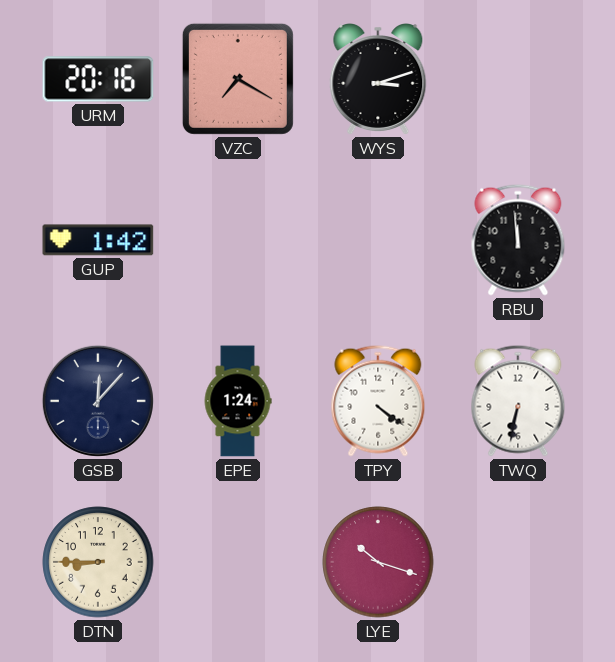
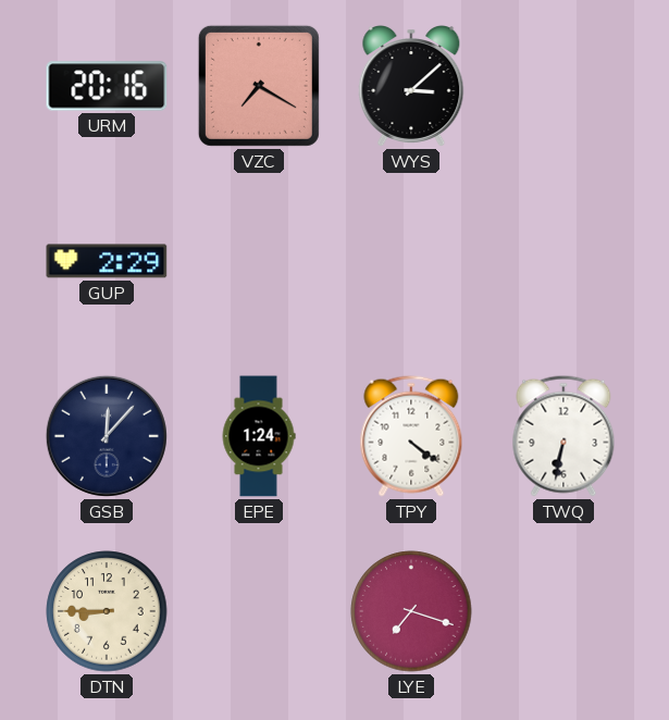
WYS: 3:12 -> 3:08 (411, 87)
GUP: 1:42 -> 2:29 (107, 261)
RBU: 11:59 -> none (518, 240)
LYE: 10:18 -> 7:18 (411, 611)
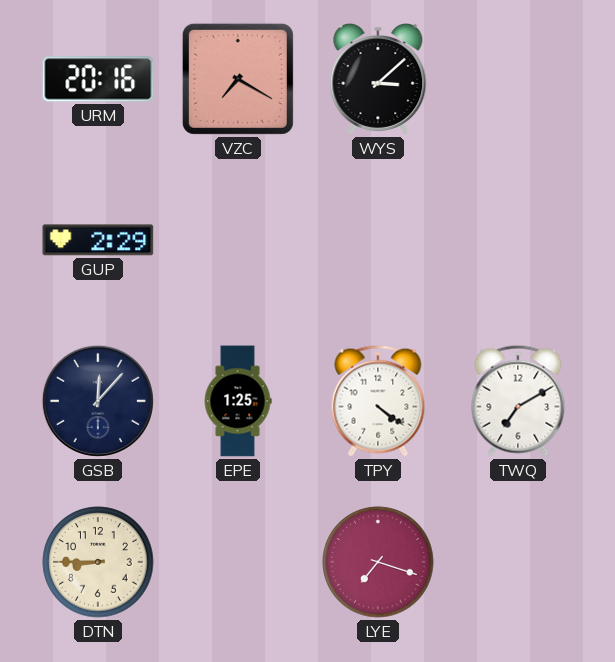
EPE: 1:24 -> 1:25 (238, 401)
TWQ: 6:32 -> 7:10 (518, 401)
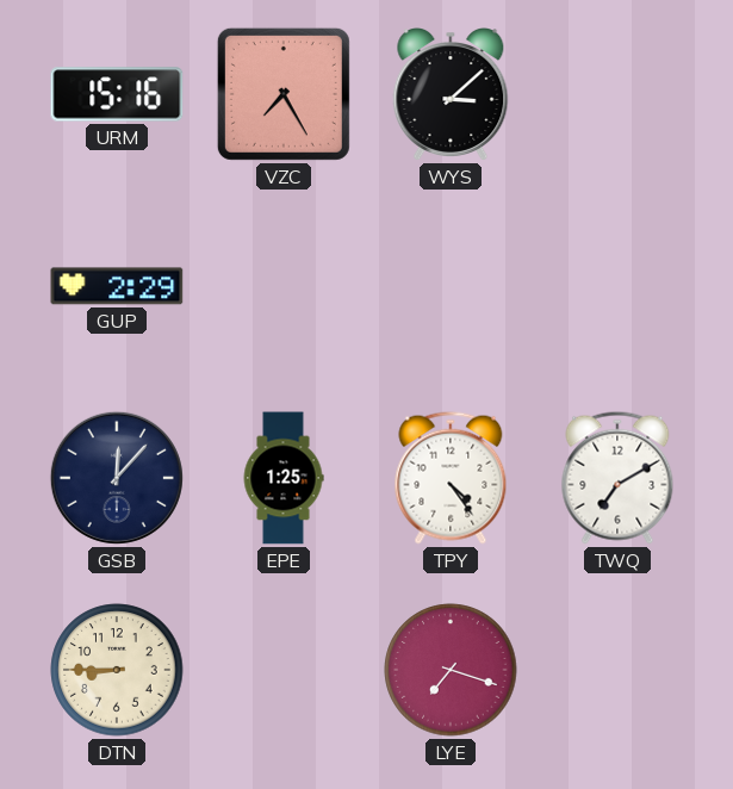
URM: 20:16 -> 15:16 (117, 94)
VZC: 7:20 -> 7:25 (284, 94)
TPY: 4:21 -> 4:24 (451, 478)
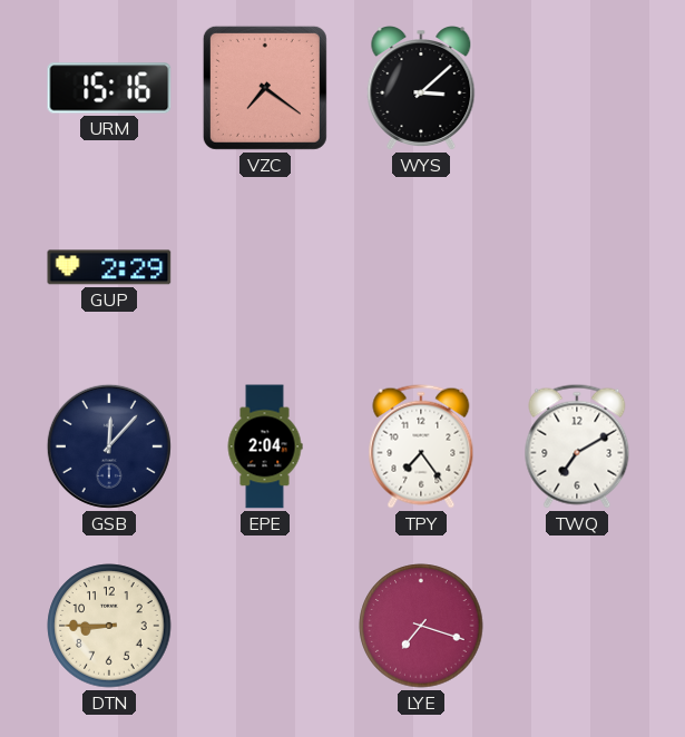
VZC: 7:25 -> 7:21 (265, 88)
EPE: 1:25 -> 2:04 (265, 446)
TPY: 4:24 -> 7:24 (421, 446)
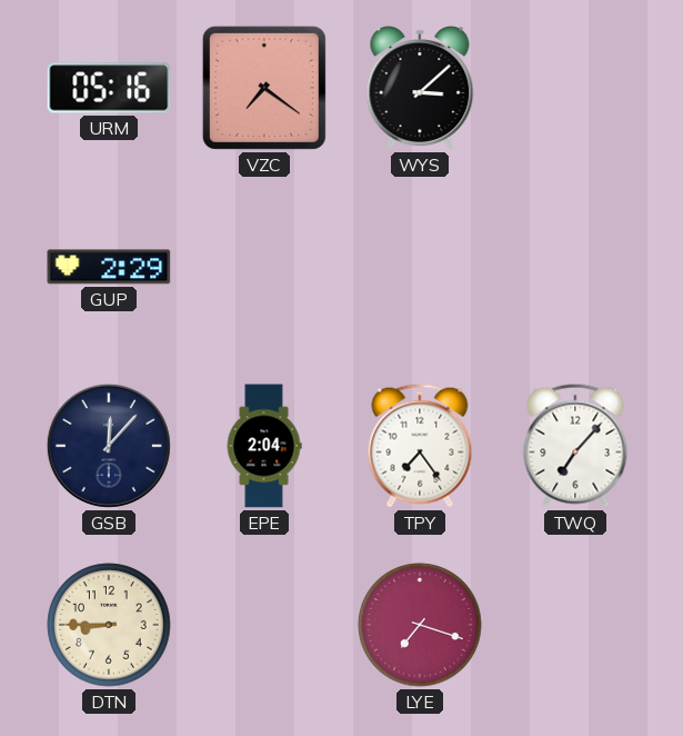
URM: 15:16 -> 05:16 (109, 88)
TWQ: 7:10 -> 7:07 (575, 446)
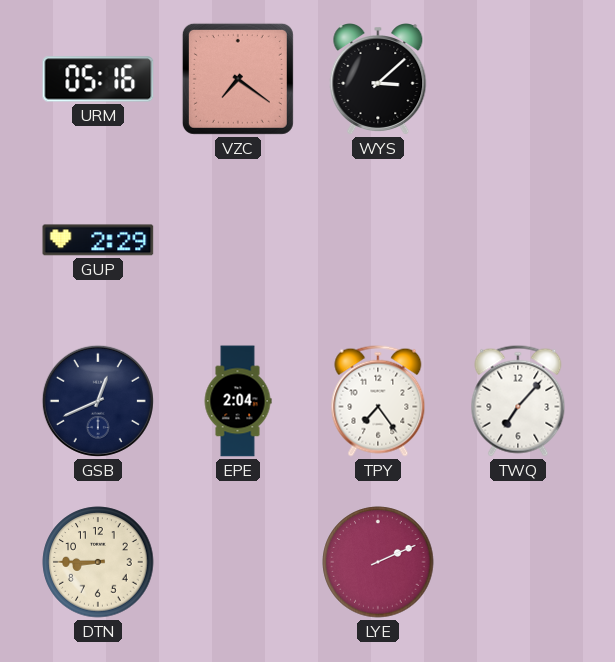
GSB: 12:07 -> 12:41 (98, 401)
LYE: 7:18 -> 2:11 (378, 562)
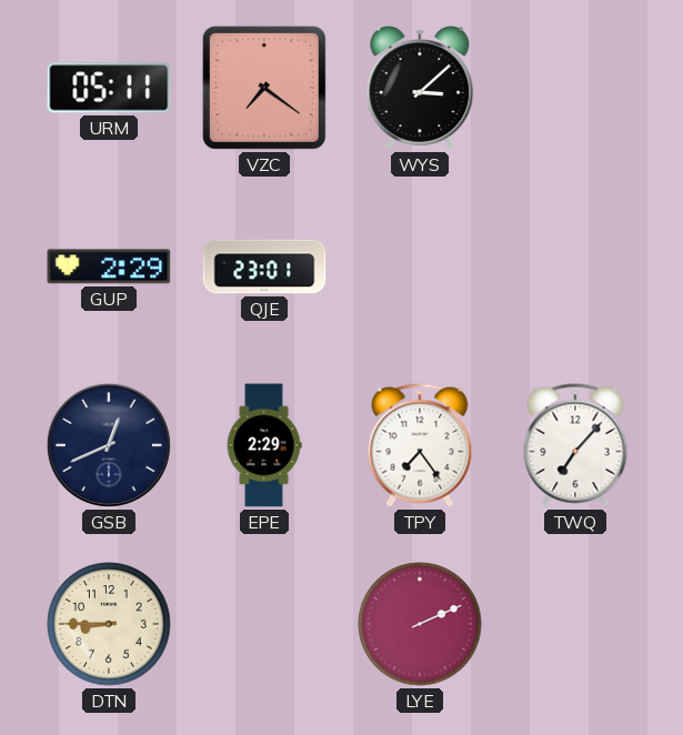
URM: 05:16 -> 05:11 (109, 88)
QJE: none -> 23:01 (264, 266)
EPE: 2:04 -> 2:29 (264, 445)
